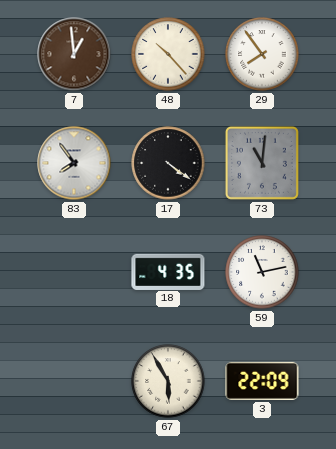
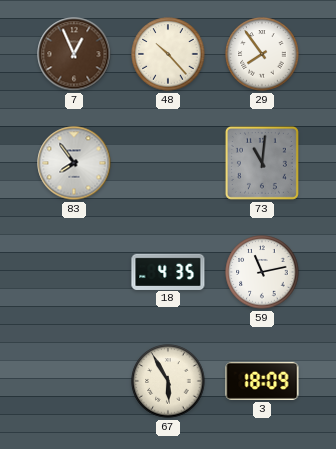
7: 12:59 -> 12:56 (74, 54)
17: 4:21 -> none (168, 163)
3: 22:09 -> 18:09 (262, 381)
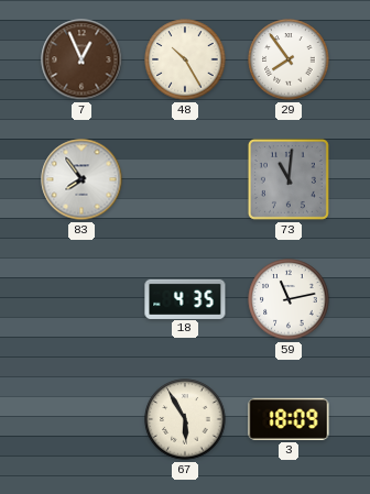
48: 10:23 -> 10:25 (185, 59)
